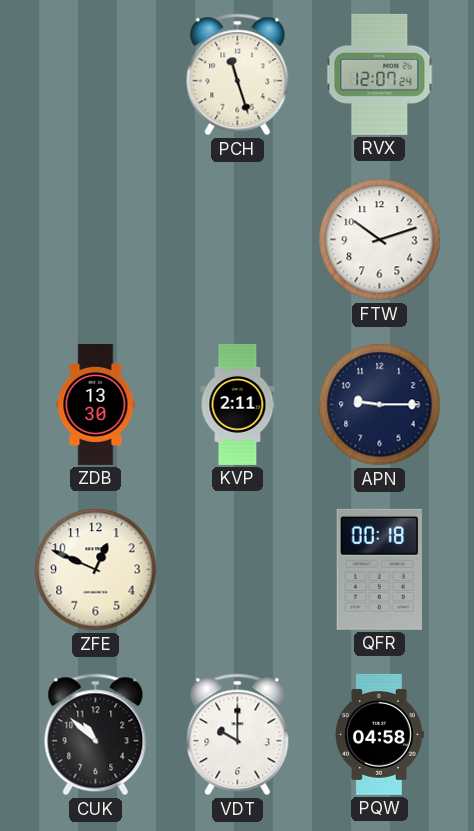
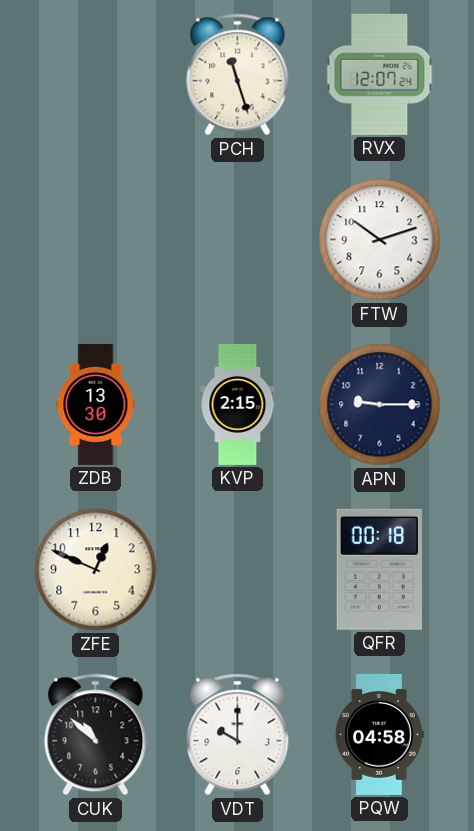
KVP: 2:11 -> 2:15 (238, 404)
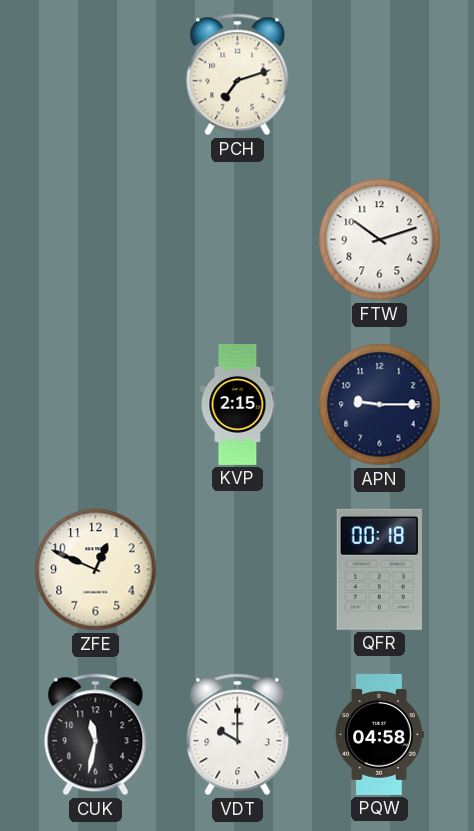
PCH: 11:27 -> 7:12 (238, 75)
RVX: 12:07 -> none (380, 74)
ZDB: 13:30 -> none (96, 404)
CUK: 10:52 -> 11:32 (96, 735)
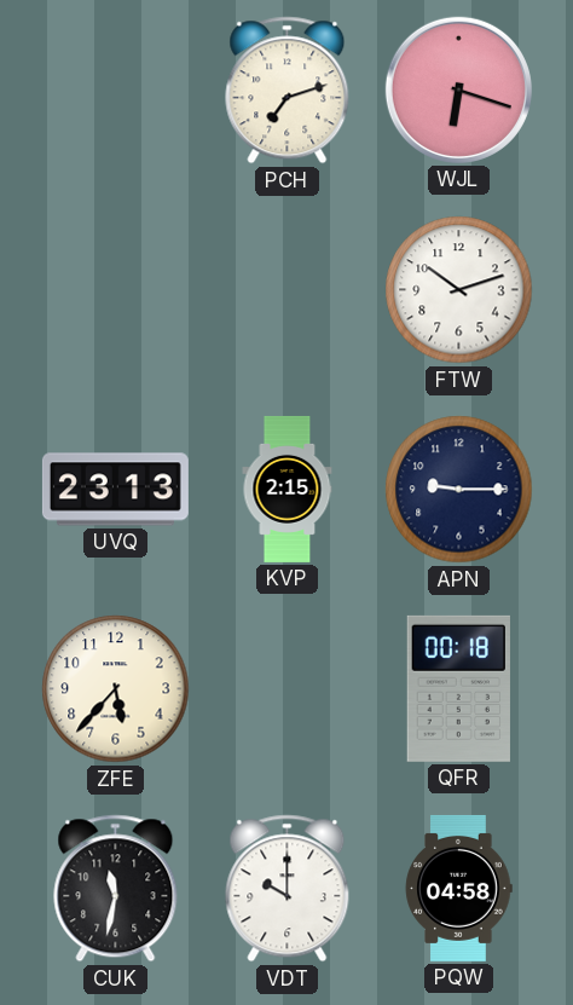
WJL: none -> 6:18 (458, 89)
UVQ: none -> 23:13 (115, 490)
ZFE: 12:49 -> 5:37 (116, 689)
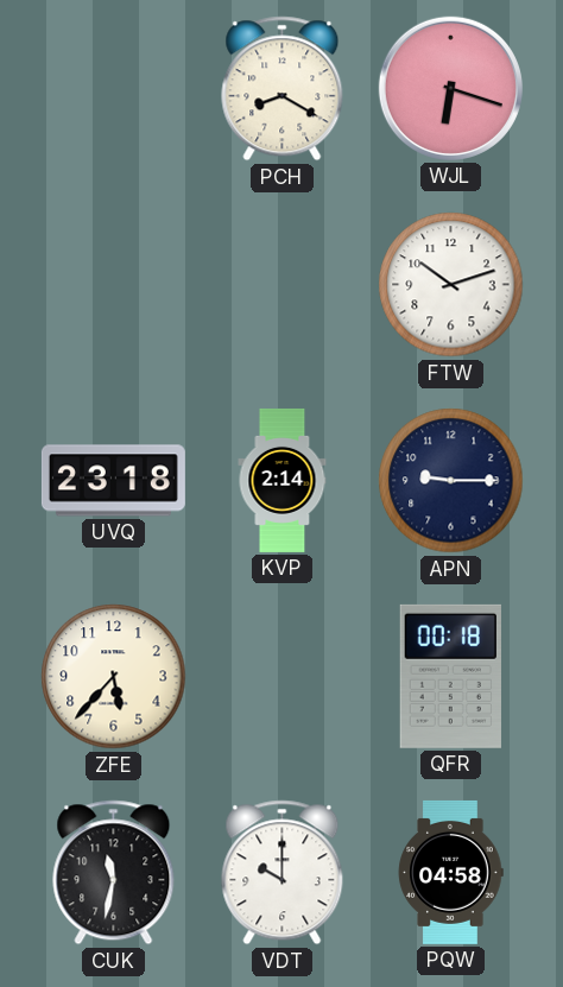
PCH: 7:12 -> 8:20 (283, 89)
UVQ: 23:13 -> 23:18 (113, 481)
KVP: 2:15 -> 2:14 (283, 480)
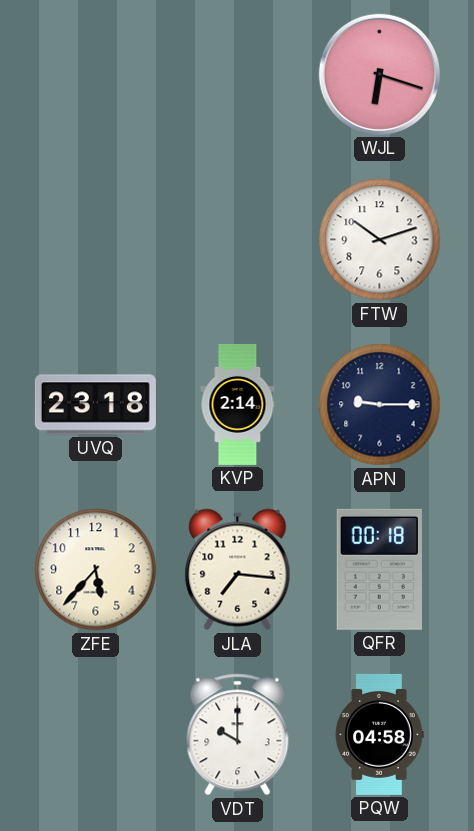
PCH: 8:20 -> none (283, 89)
JLA: none -> 7:16 (238, 570)
CUK: 11:32 -> none (114, 873)
